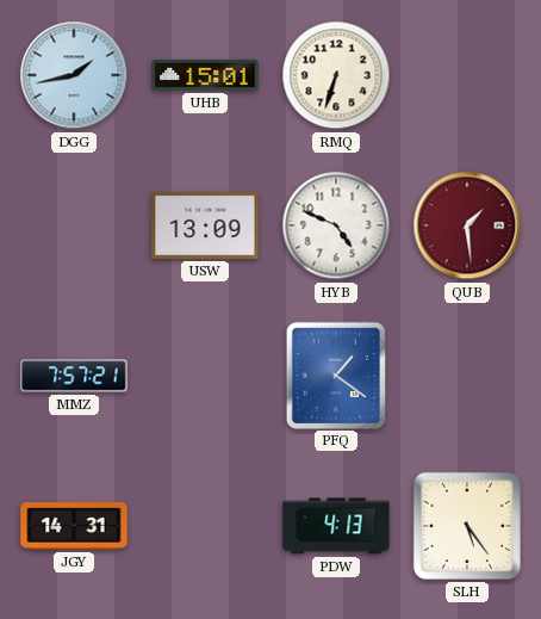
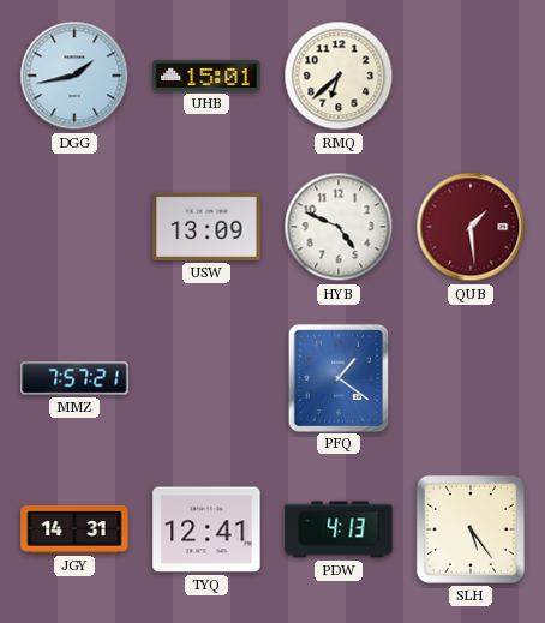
RMQ: 6:33 -> 6:38 (339, 76)
TYQ: none -> 12:41 (206, 529)
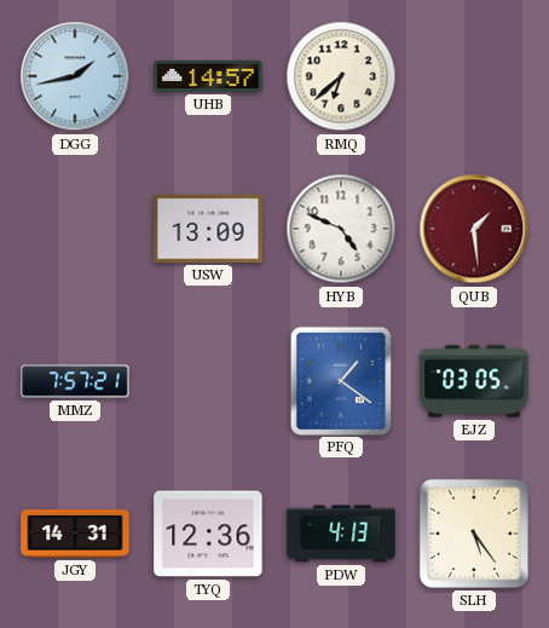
UHB: 15:01 -> 14:57 (208, 76)
EJZ: none -> 03:05 (474, 381)
TYQ: 12:41 -> 12:36 (208, 534)
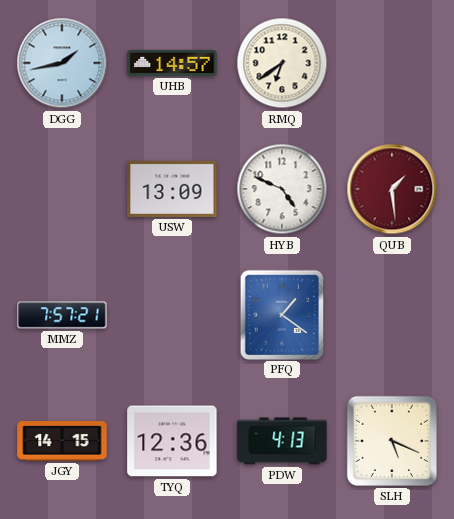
RMQ: 6:38 -> 6:39 (282, 63)
EJZ: 03:05 -> none (474, 381)
JGY: 14:31 -> 14:15 (62, 442)
SLH: 5:24 -> 5:19 (392, 441)
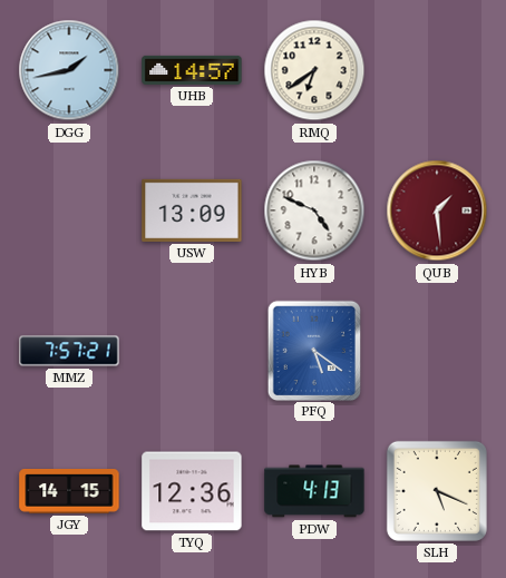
PFQ: 1:21 -> 5:21 (313, 350)
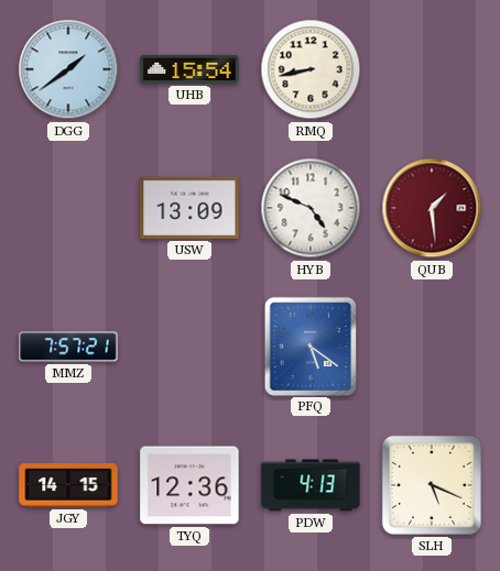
DGG: 1:43 -> 1:39 (68, 69)
UHB: 14:57 -> 15:54 (189, 69)
RMQ: 6:39 -> 8:43 (311, 69)
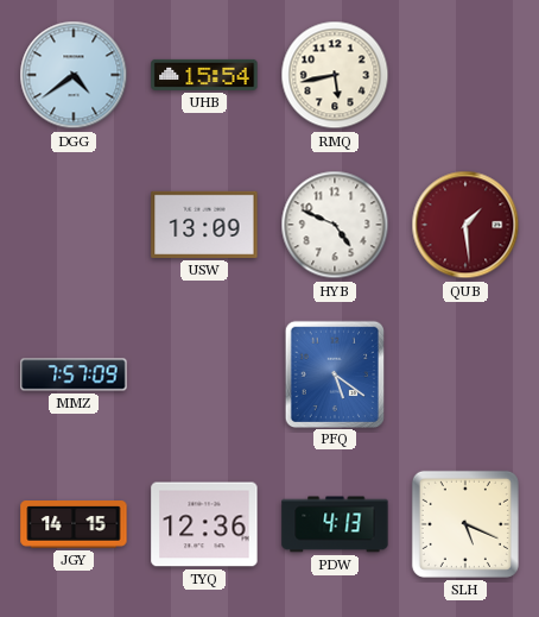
DGG: 1:39 -> 4:39 (74, 75)
RMQ: 8:43 -> 5:43 (335, 75)
MMZ: 7:57:21 -> 7:57:09 (74, 374)
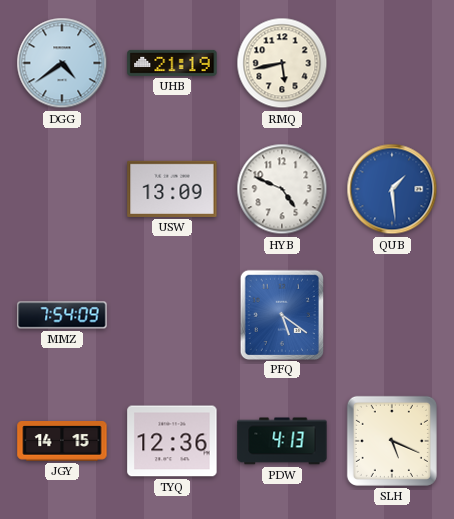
UHB: 15:54 -> 21:19 (172, 63)
QUB dial: burgundy -> blue (392, 189)
MMZ: 7:57 -> 7:54 (62, 315)
